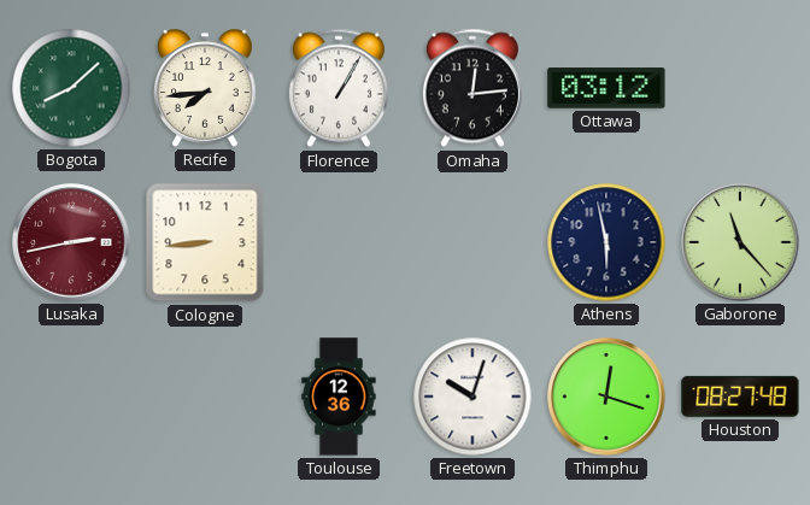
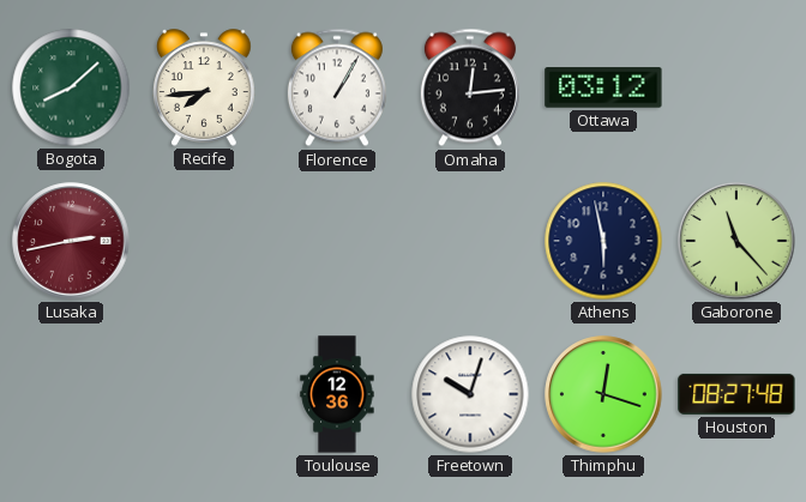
Cologne: 8:44 -> none (205, 242)
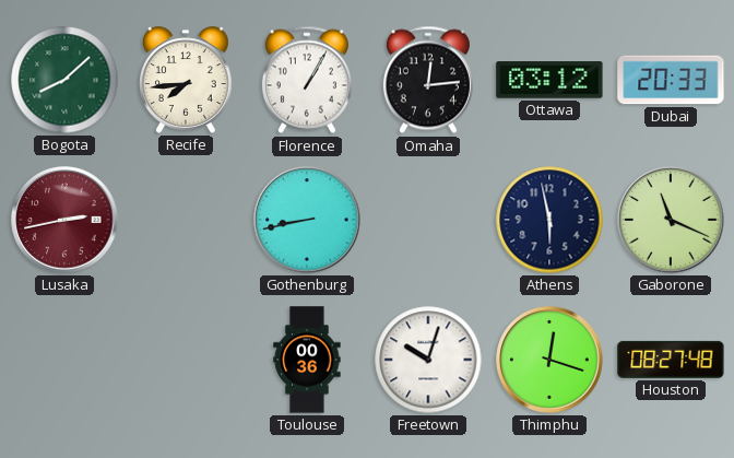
Dubai: none -> 20:33 (671, 80)
Gothenburg: none -> 8:43 (307, 220)
Gaborone: 11:23 -> 11:19 (671, 220)
Toulouse: 12:36 -> 00:36 (307, 360)
